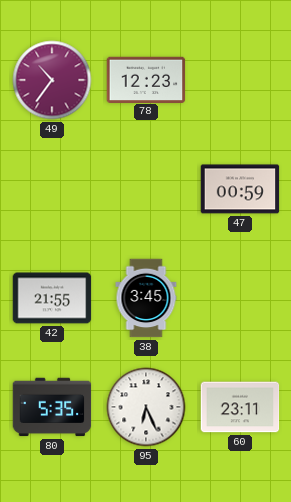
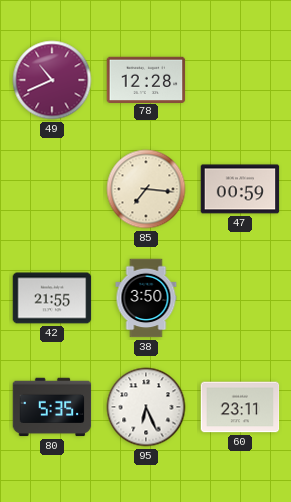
49: 10:36 -> 10:41 (52, 80)
78: 12:23 -> 12:28 (146, 79)
85: none -> 7:16 (146, 189)
38: 3:45 -> 3:50 (146, 298)
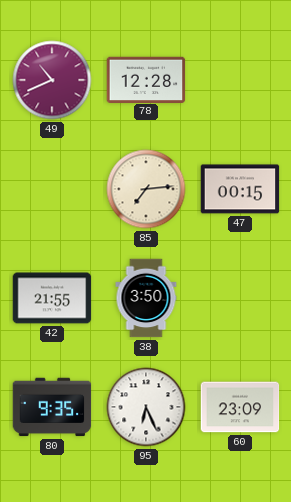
85: 7:16 -> 7:14 (146, 189)
47: 00:59 -> 00:15 (240, 189)
80: 5:35 -> 9:35 (52, 407)
60: 23:11 -> 23:09 (240, 407)
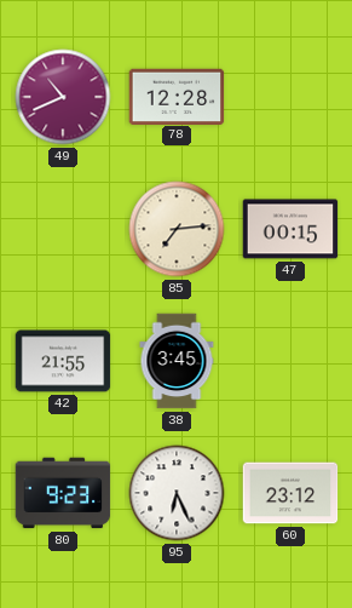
38: 3:50 -> 3:45 (177, 361)
80: 9:35 -> 9:23 (63, 493)
60: 23:09 -> 23:12 (290, 493)
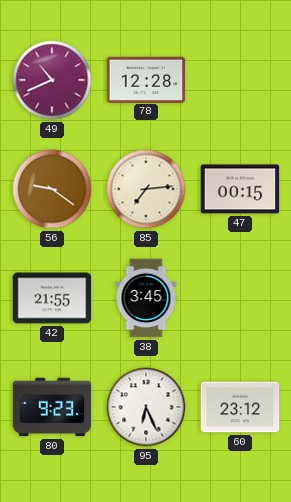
56: none -> 9:21 (52, 189)
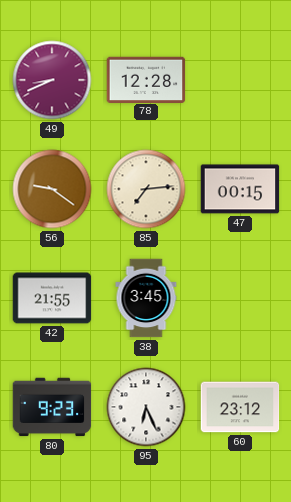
49: 10:41 -> 8:41 (52, 80)
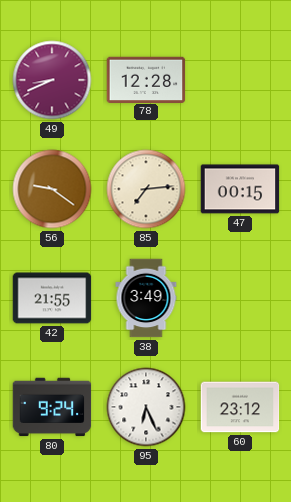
38: 3:45 -> 3:49 (146, 298)
80: 9:23 -> 9:24 (52, 407)
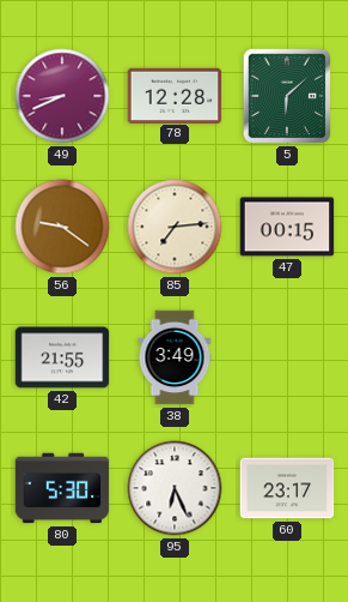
5: none -> 6:08 (287, 96)
80: 9:24 -> 5:30 (62, 488)
60: 23:12 -> 23:17 (287, 488)
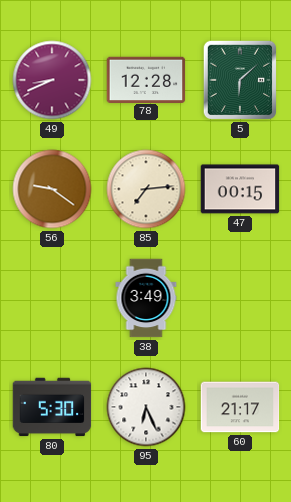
42: 21:55 -> none (62, 357)
60: 23:17 -> 21:17 (240, 407)
